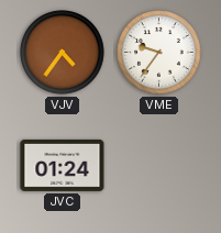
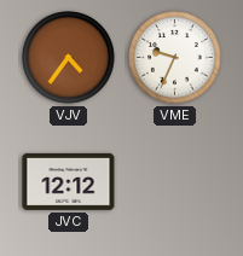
VME: 9:36 -> 9:34 (175, 58)
JVC: 01:24 -> 12:12 (69, 181)
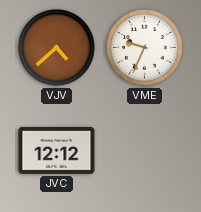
VJV: 4:36 -> 4:38 (57, 48)
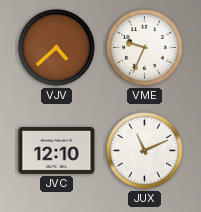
JVC: 12:12 -> 12:10 (57, 150)
JUX: none -> 11:11 (145, 151)
